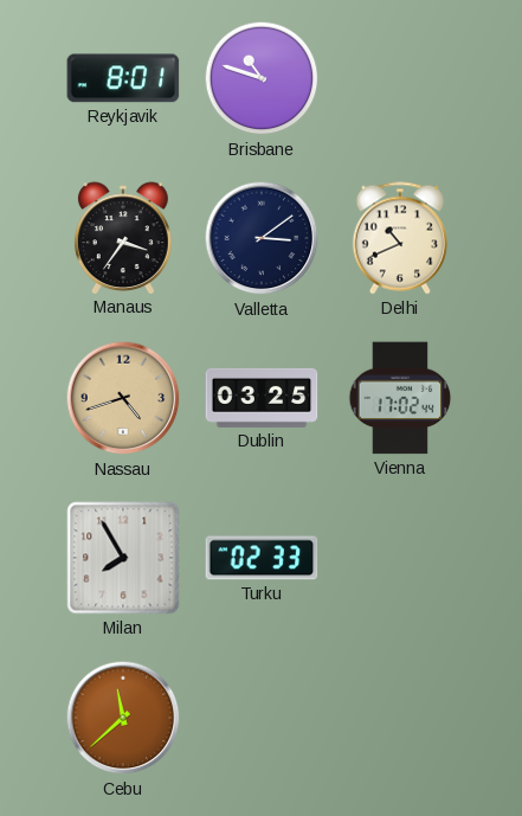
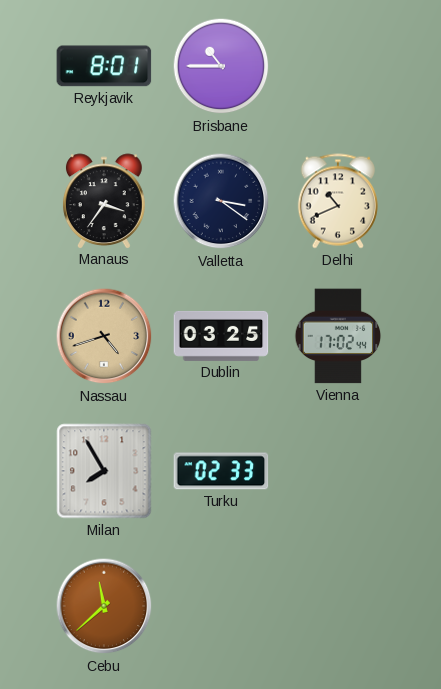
Brisbane: 10:48 -> 10:45 (221, 66)
Valletta: 3:09 -> 3:21 (221, 201)
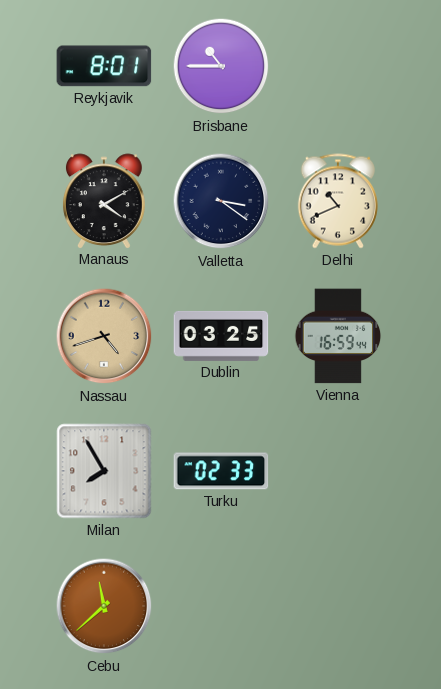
Manaus: 3:36 -> 4:10 (104, 201)
Vienna: 17:02 -> 16:59 (338, 336)
